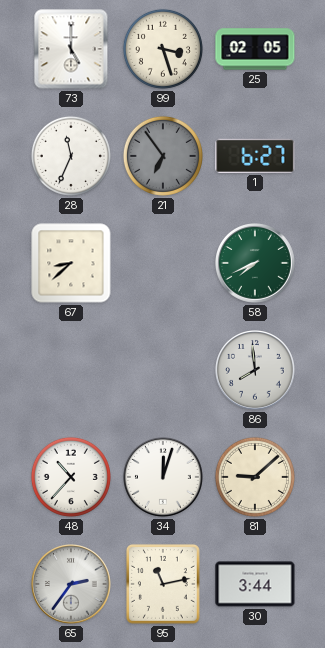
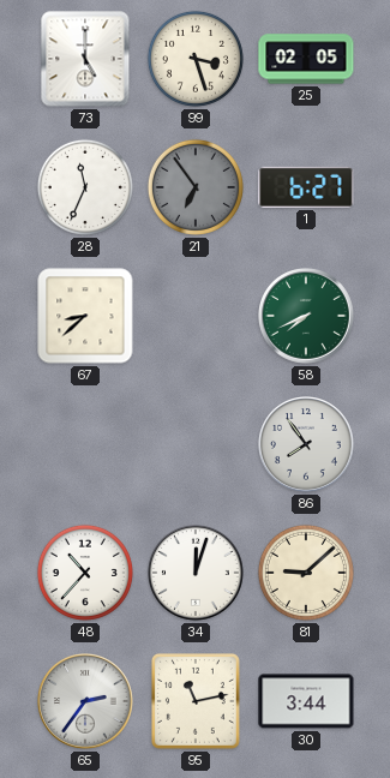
86: 7:59 -> 7:54 (307, 445)
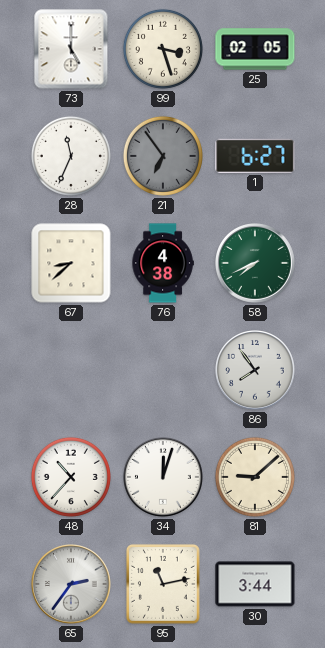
76: none -> 4:38 (163, 263)
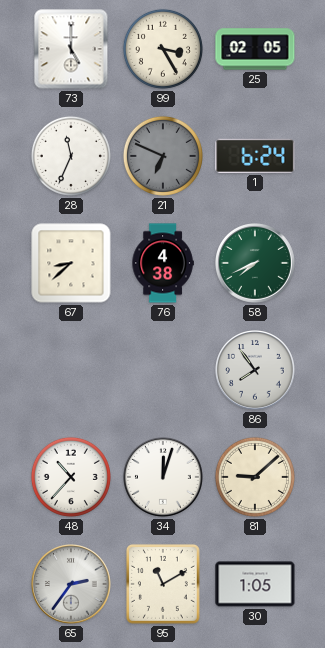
99: 3:27 -> 3:25 (163, 49)
21: 6:54 -> 6:49 (163, 156)
1: 6:27 -> 6:24 (255, 156)
95: 11:13 -> 11:10 (163, 584)
30: 3:44 -> 1:05 (255, 584)
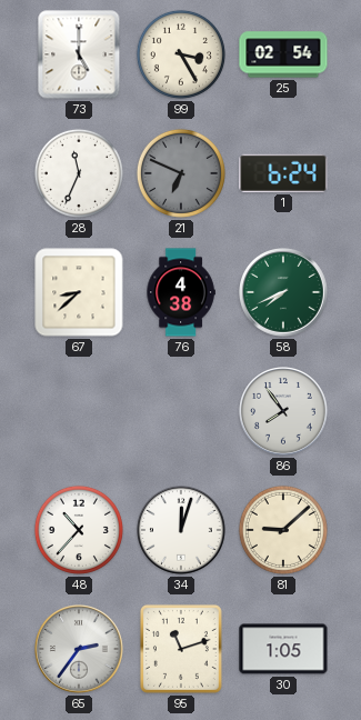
25: 02:05 -> 02:54 (283, 54)
95: 11:10 -> 11:12 (181, 649)
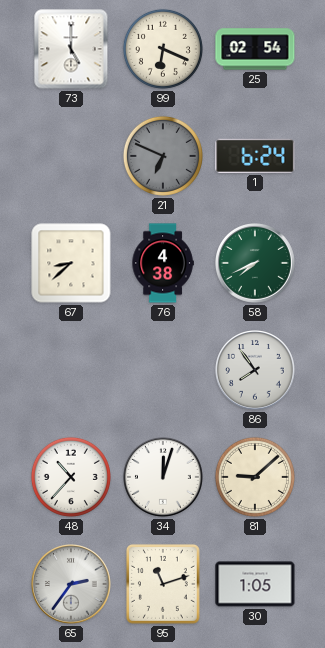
99: 3:25 -> 6:19 (163, 49)
28: 11:34 -> none (79, 173)
